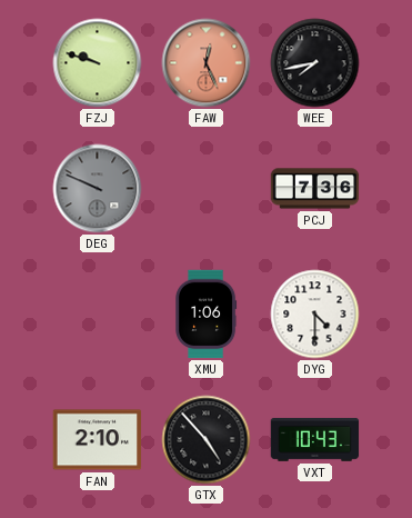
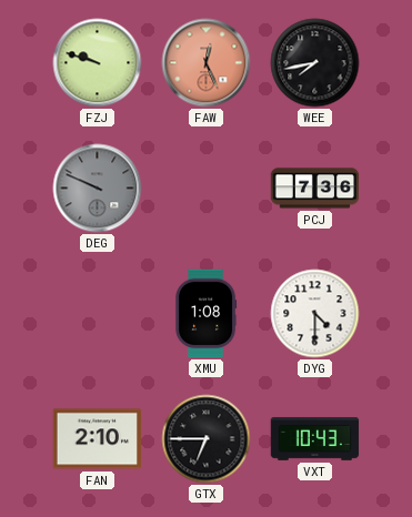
XMU: 1:06 -> 1:08 (207, 314)
GTX: 4:53 -> 6:45 (207, 439)
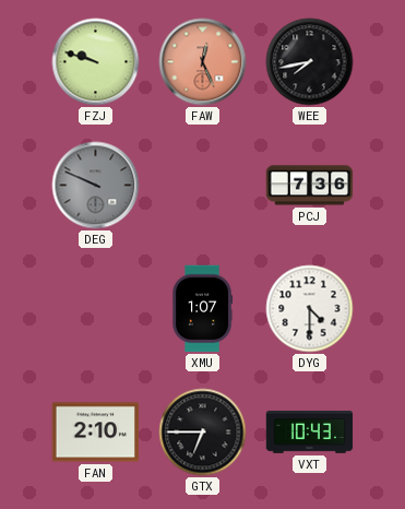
XMU: 1:08 -> 1:07 (203, 309)
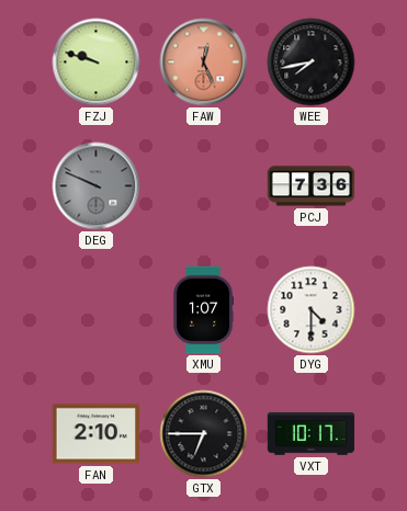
VXT: 10:43 -> 10:17 (312, 433)
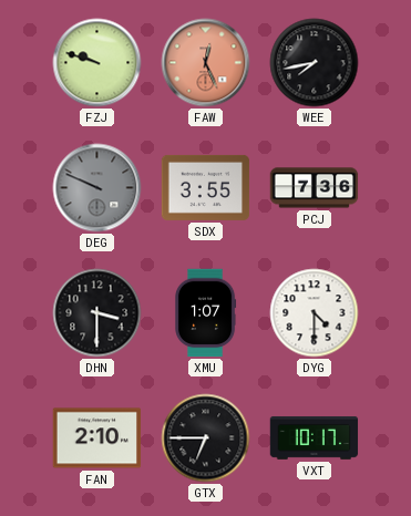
SDX: none -> 3:55 (206, 187)
DHN: none -> 3:30 (97, 313)
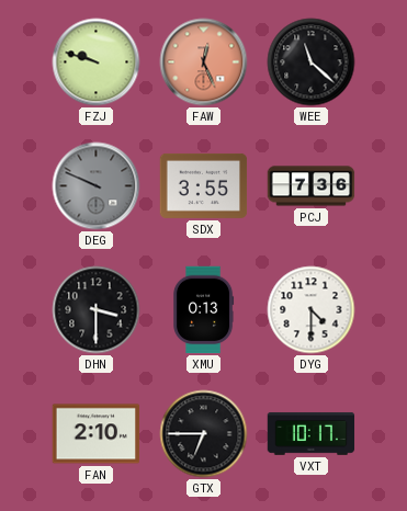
WEE: 7:43 -> 11:22 (312, 63)
XMU: 1:07 -> 0:13 (204, 310)
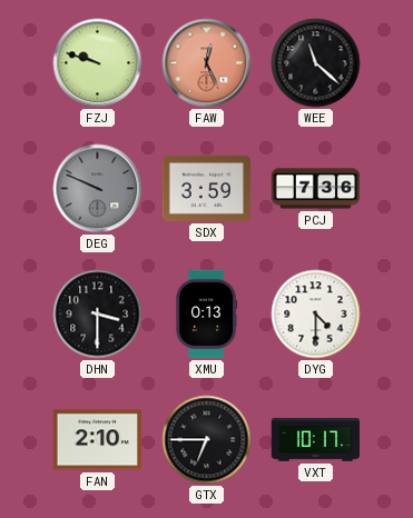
SDX: 3:55 -> 3:59 (207, 188)
